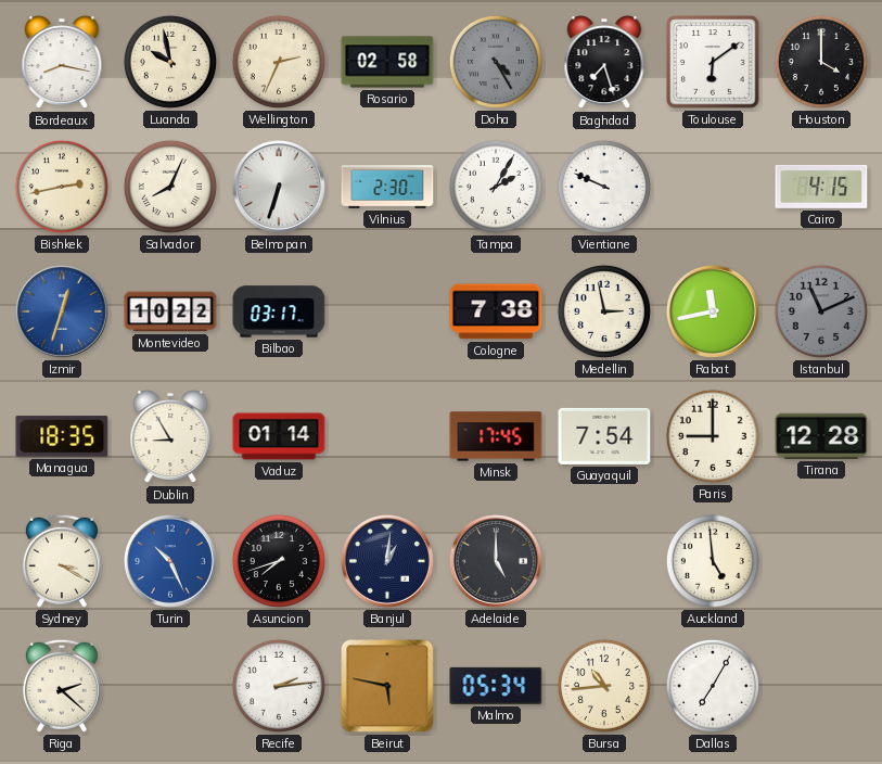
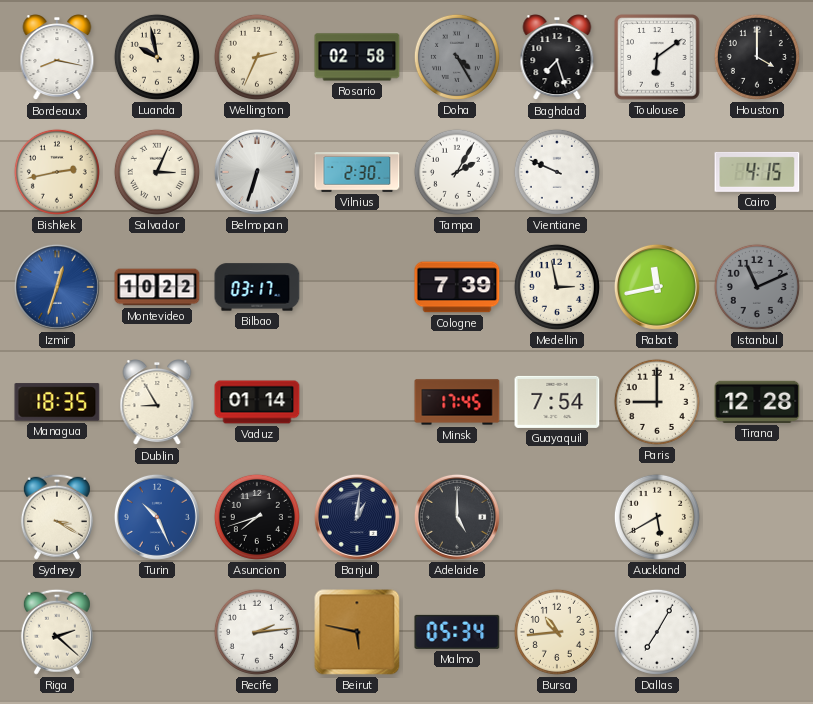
Salvador: 8:04 -> 3:04 (157, 172)
Cologne: 7:38 -> 7:39 (457, 287)
Auckland: 4:59 -> 5:40 (657, 517)
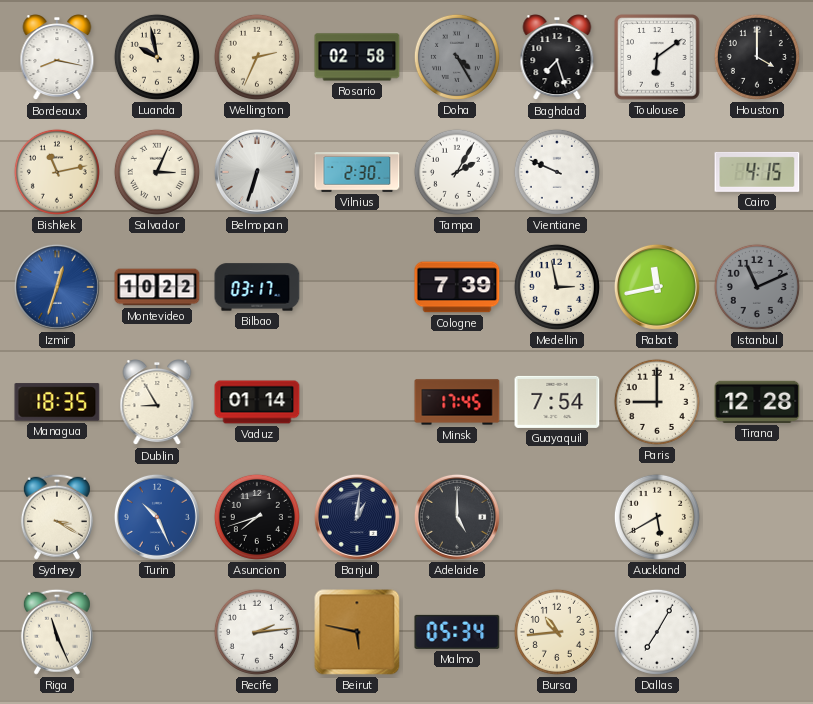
Bishkek: 2:43 -> 11:13 (57, 172)
Riga: 2:22 -> 11:26 (57, 632)
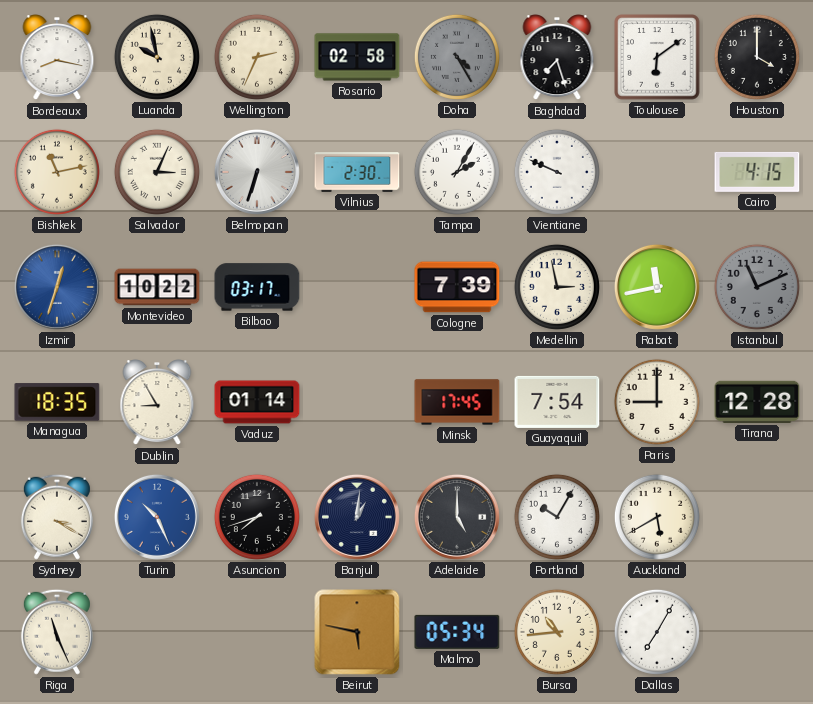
Portland: none -> 10:05 (557, 517)
Recife: 2:14 -> none (257, 632)
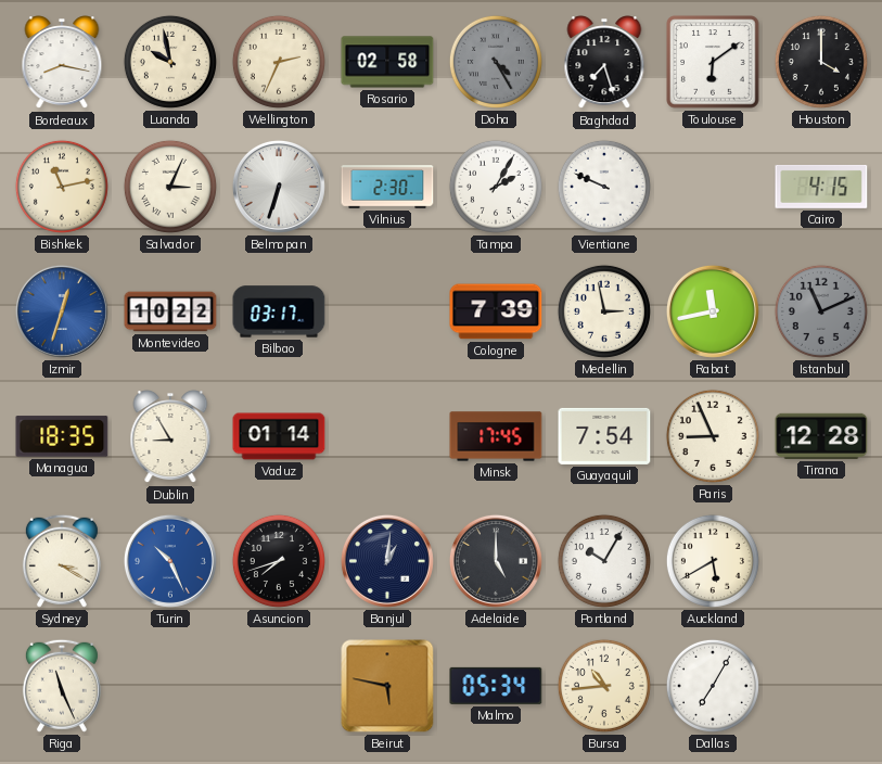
Paris: 9:00 -> 8:56 (713, 436)
